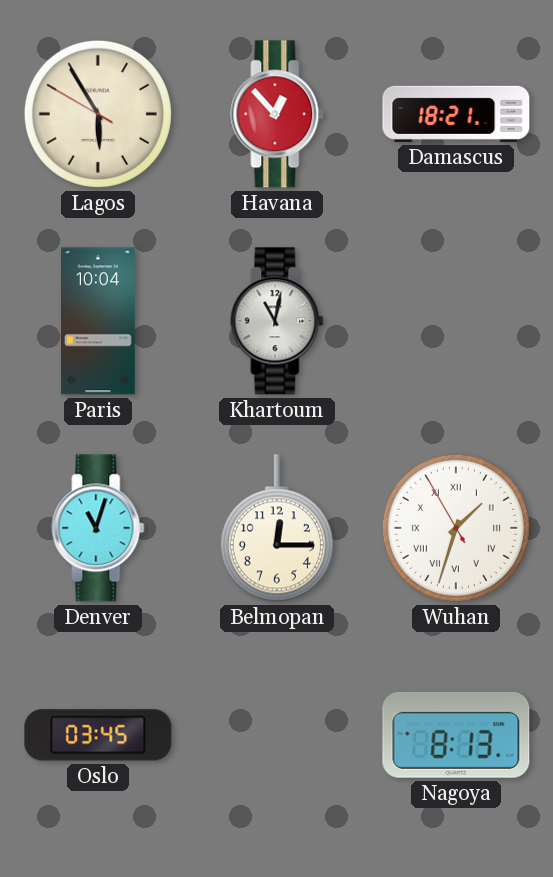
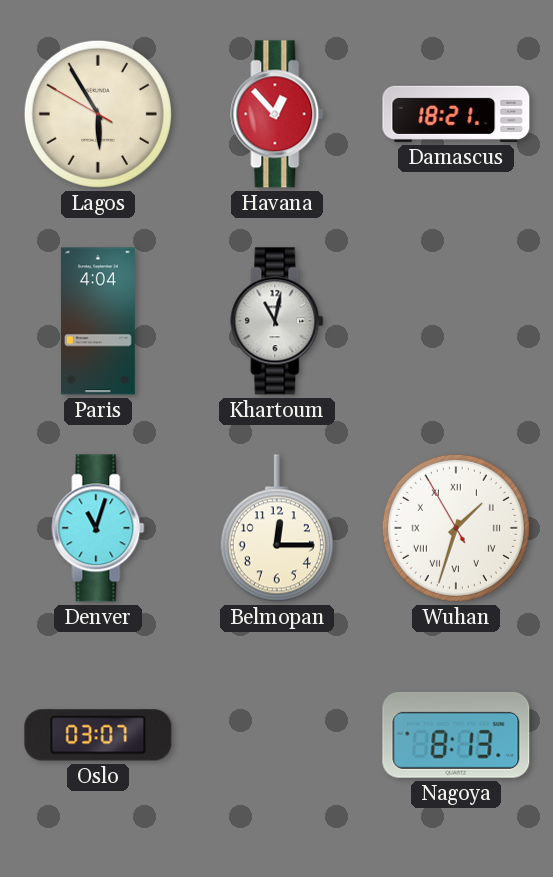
Paris: 10:04 -> 4:04 (98, 321)
Oslo: 03:45 -> 03:07 (98, 735)
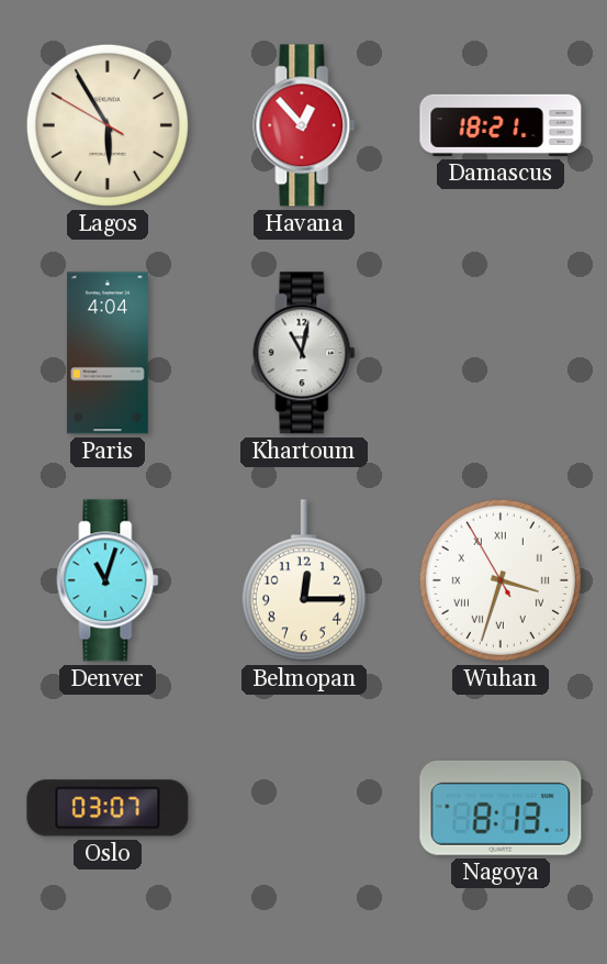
Wuhan: 1:32 -> 3:32 (501, 580)
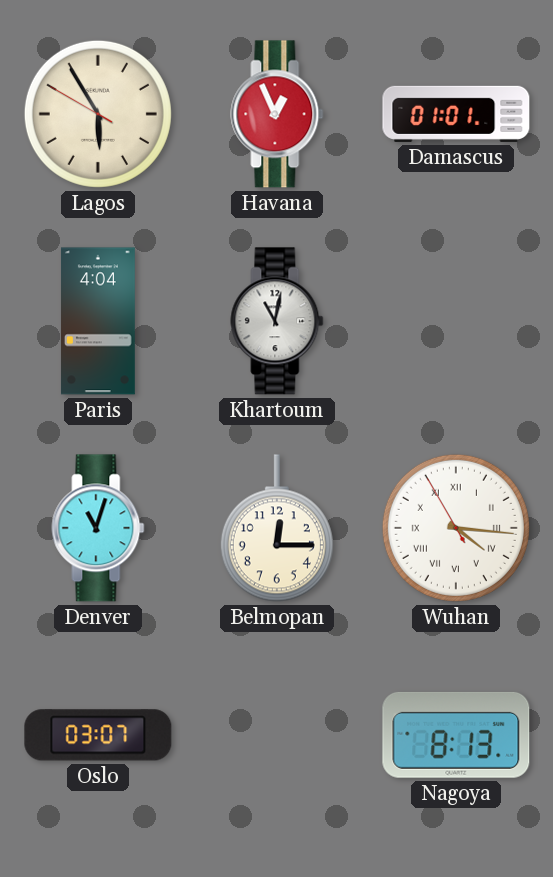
Havana: 12:53 -> 12:56 (277, 114)
Damascus: 18:21 -> 01:01 (456, 114)
Wuhan: 3:32 -> 4:15 (456, 528)
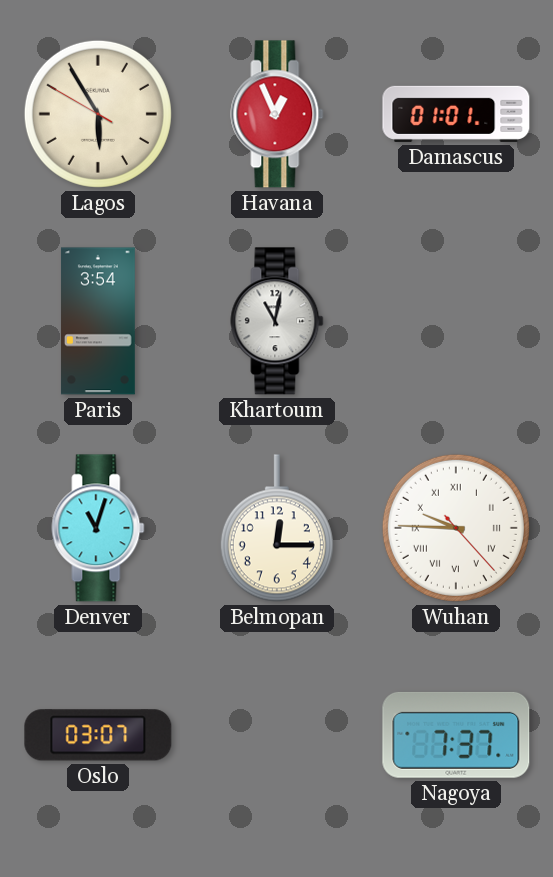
Paris: 4:04 -> 3:54 (98, 321)
Wuhan: 4:15 -> 9:45 (456, 528)
Nagoya: 8:13 -> 7:37 (456, 735)
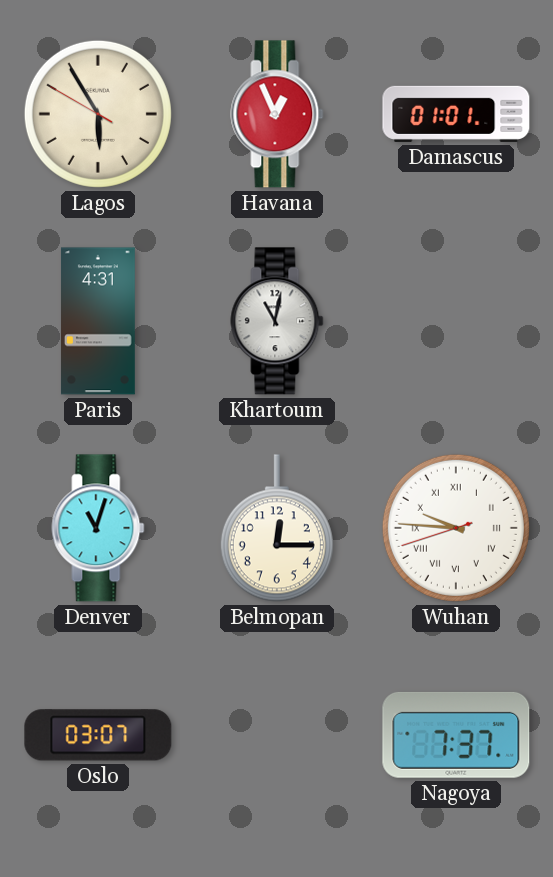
Paris: 3:54 -> 4:31 (98, 321)
Wuhan: 9:45:23 -> 9:45:42 (456, 528)
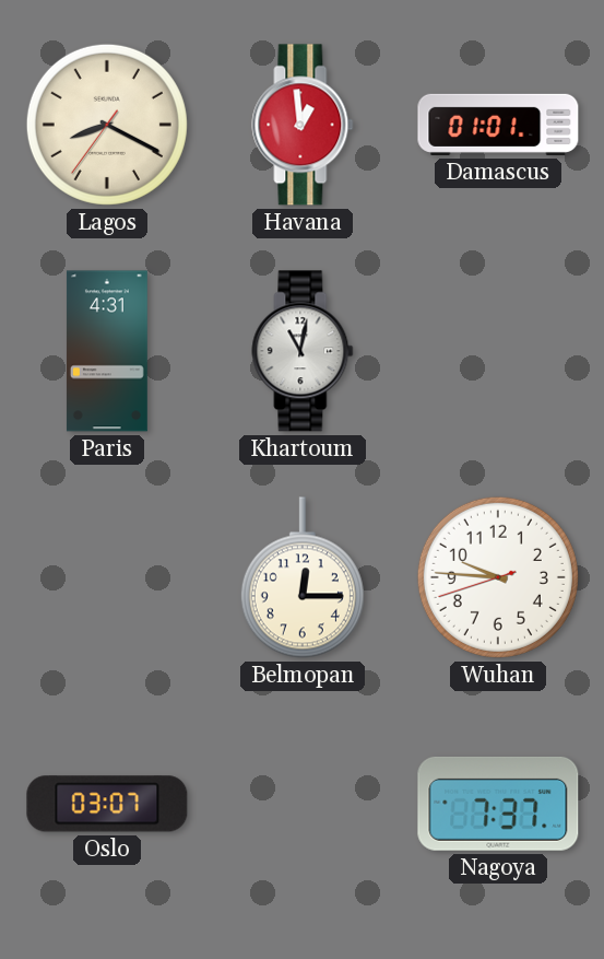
Lagos: 5:54 -> 8:19 (107, 125)
Havana: 12:56 -> 12:59 (303, 125)
Denver: 11:03 -> none (98, 528)
Wuhan numerals: Roman -> Arabic (498, 577)
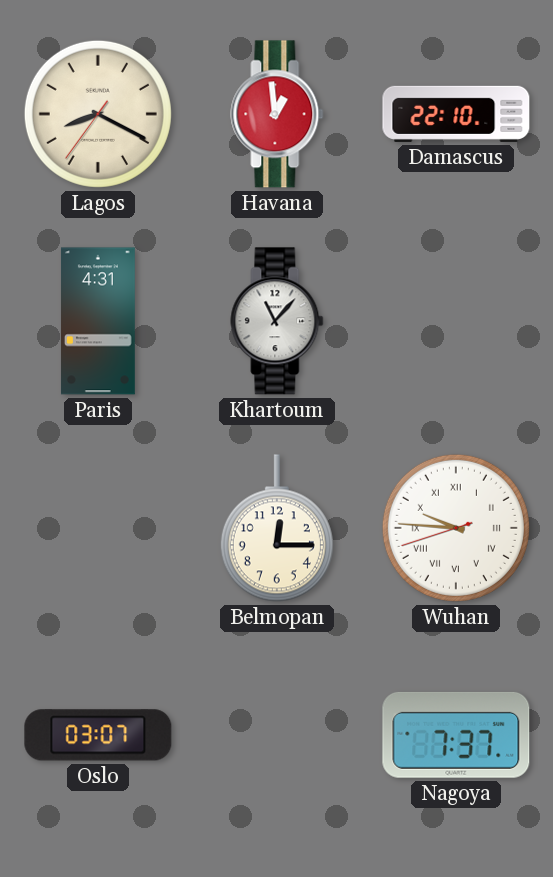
Damascus: 01:01 -> 22:10 (456, 114)
Khartoum: 11:02 -> 11:07 (277, 321)
Wuhan numerals: Arabic -> Roman (456, 528)
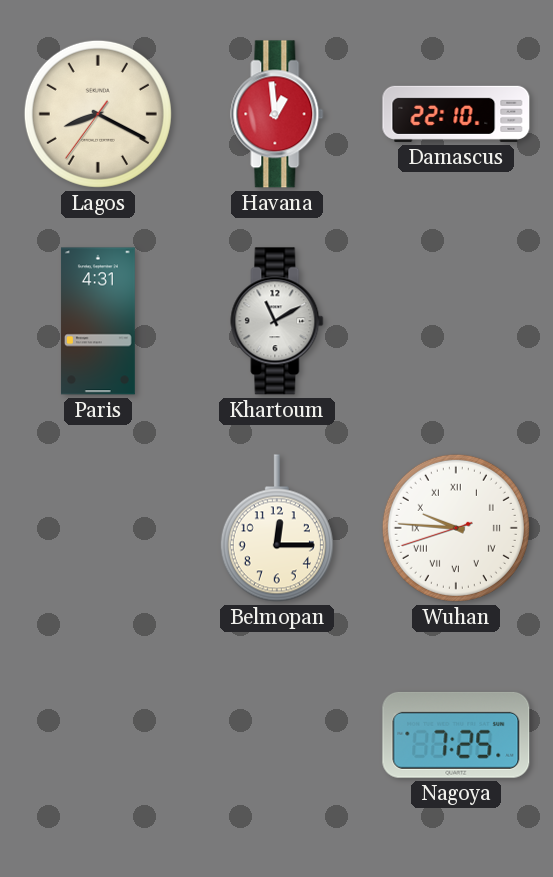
Khartoum: 11:07 -> 11:10 (277, 321)
Oslo: 03:07 -> none (98, 735)
Nagoya: 7:37 -> 7:25 (456, 735)
